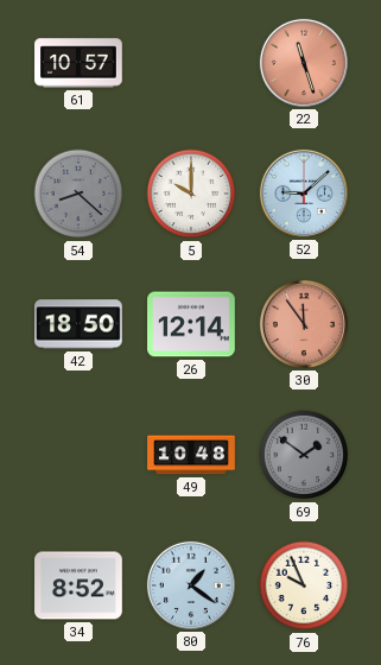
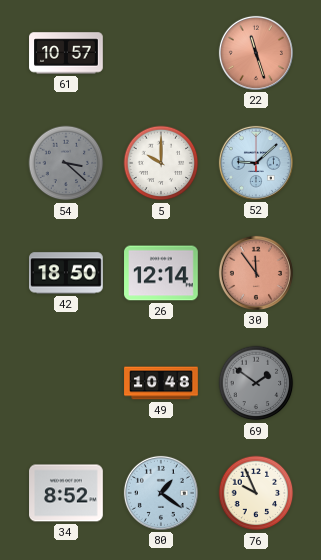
54: 8:22 -> 3:22 (66, 163)
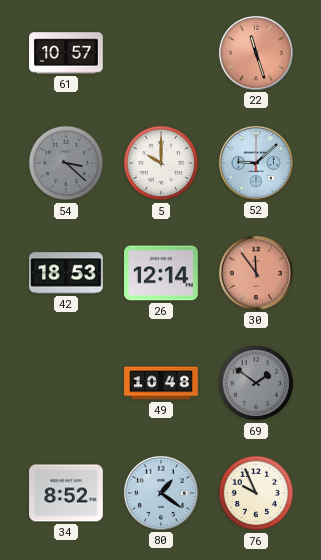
42: 18:50 -> 18:53 (66, 273)
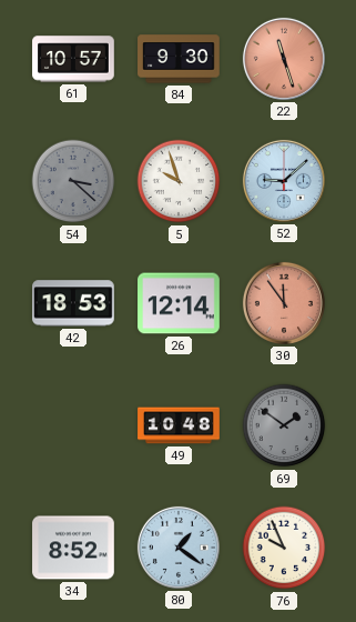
84: none -> 9:30 (179, 59)
5: 10:00 -> 9:57 (179, 181)
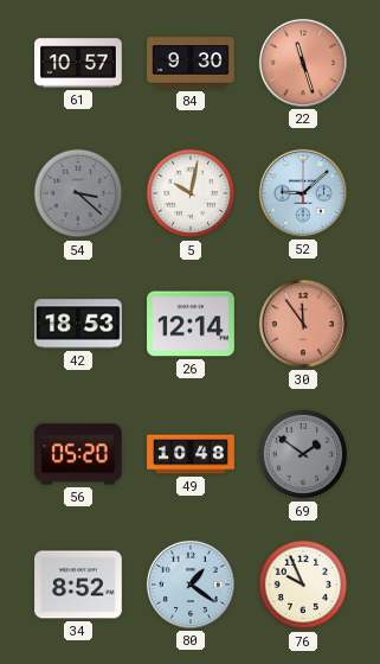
5: 9:57 -> 10:02 (191, 193)
56: none -> 05:20 (79, 454)
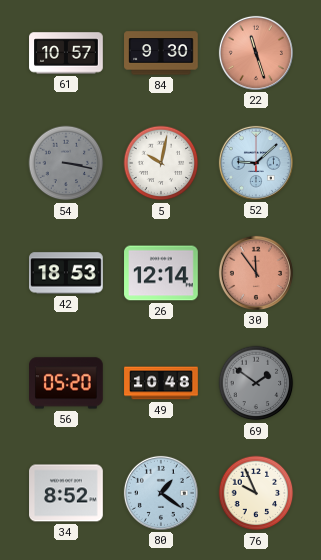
54: 3:22 -> 3:17 (66, 163)
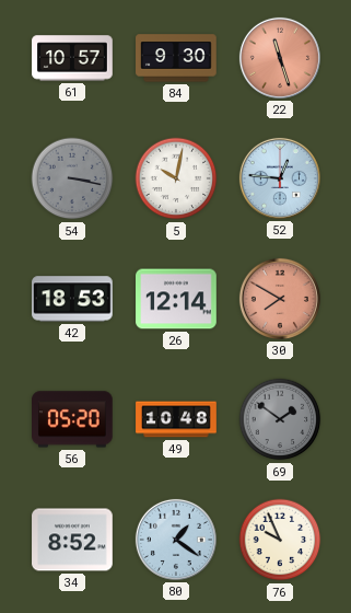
52: 9:08 -> 12:46 (280, 178)
30: 11:54 -> 7:50 (280, 299)
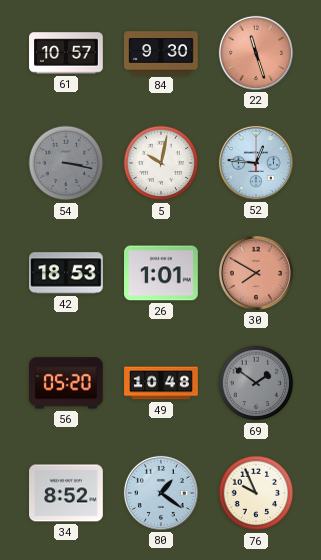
26: 12:14 -> 1:01 (161, 273)
